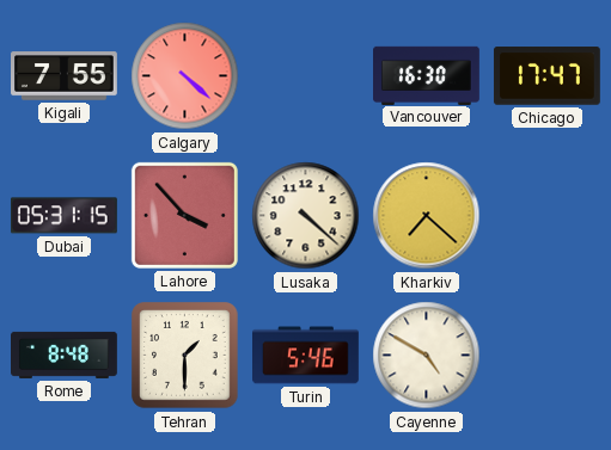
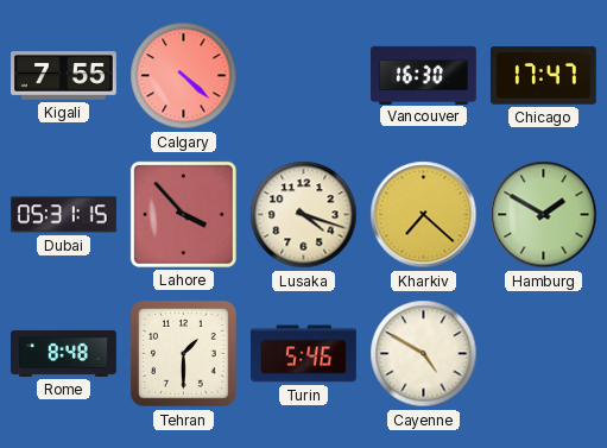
Lusaka: 4:22 -> 4:18 (304, 215)
Hamburg: none -> 1:50 (544, 215)
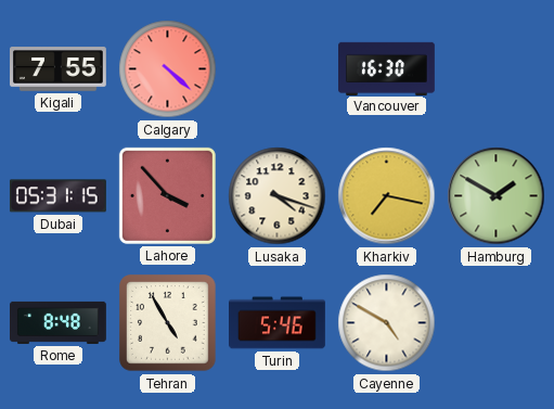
Chicago: 17:47 -> none (543, 76)
Kharkiv: 7:22 -> 7:17 (387, 196)
Tehran: 1:30 -> 4:55 (168, 323)
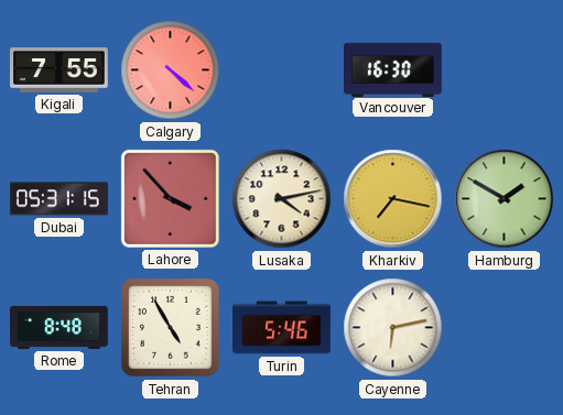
Lusaka: 4:18 -> 4:13 (282, 199)
Cayenne: 4:50 -> 6:13 (393, 328)
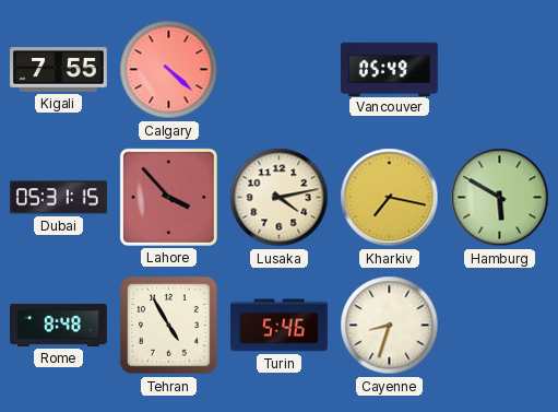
Vancouver: 16:30 -> 05:49 (390, 69)
Hamburg: 1:50 -> 5:50 (500, 198)
Cayenne: 6:13 -> 8:33 (390, 326)
